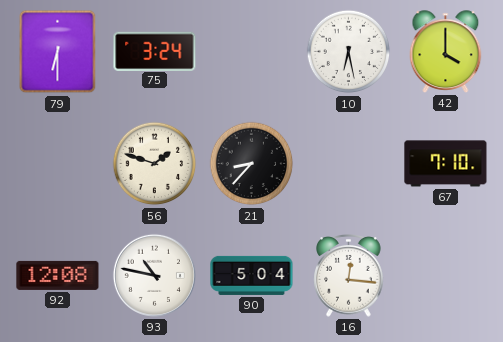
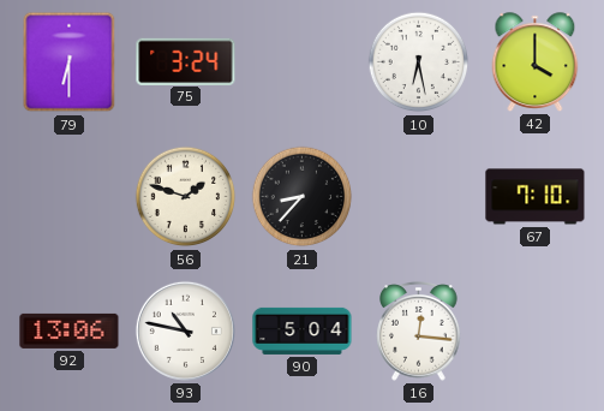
92: 12:08 -> 13:06 (70, 330)
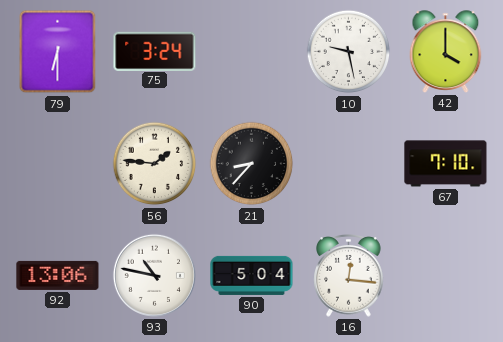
10: 6:28 -> 9:28 (349, 52)
56: 1:48 -> 1:46 (155, 164)
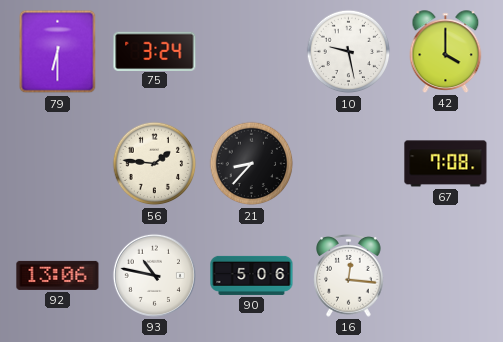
67: 7:10 -> 7:08 (446, 164)
90: 5:04 -> 5:06 (252, 275)
